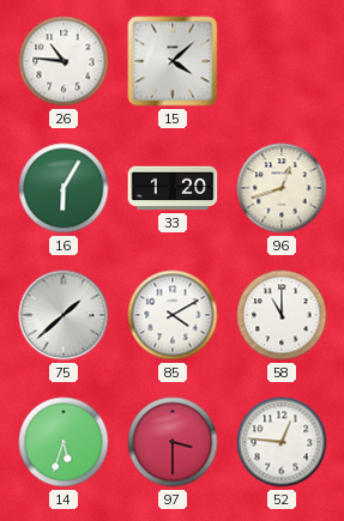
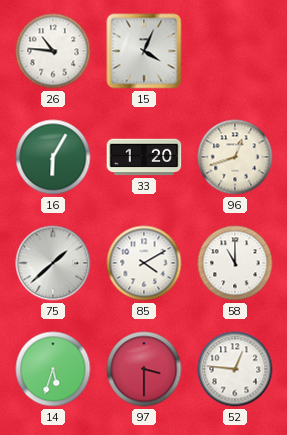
15: 4:08 -> 4:04 (144, 51)
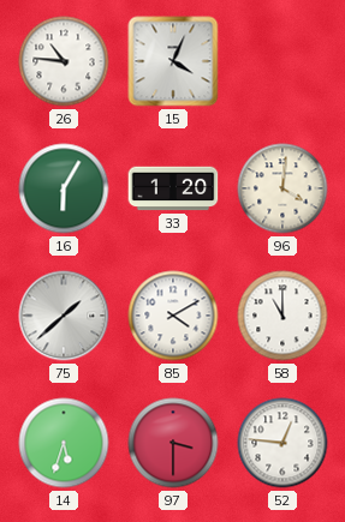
96: 12:42 -> 4:01 (282, 188)
